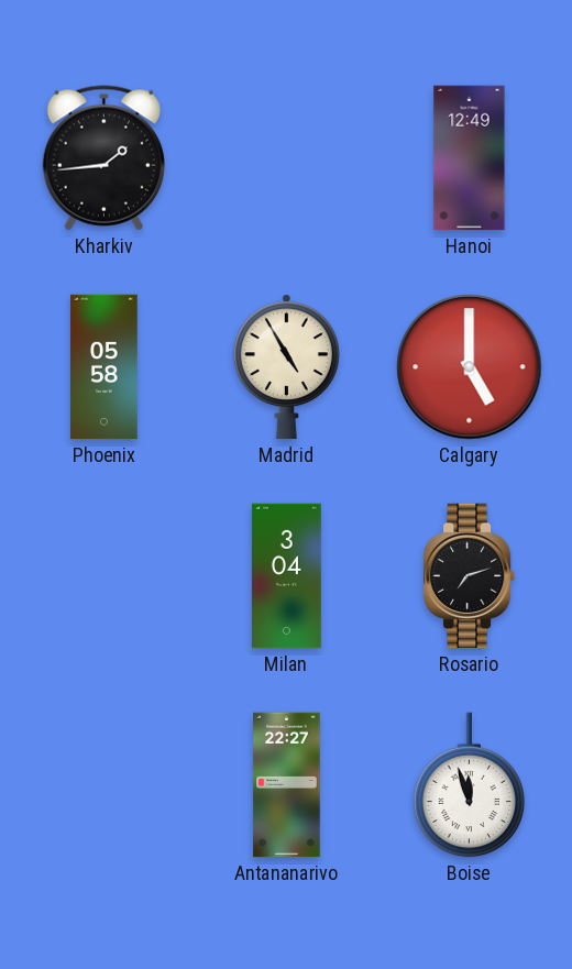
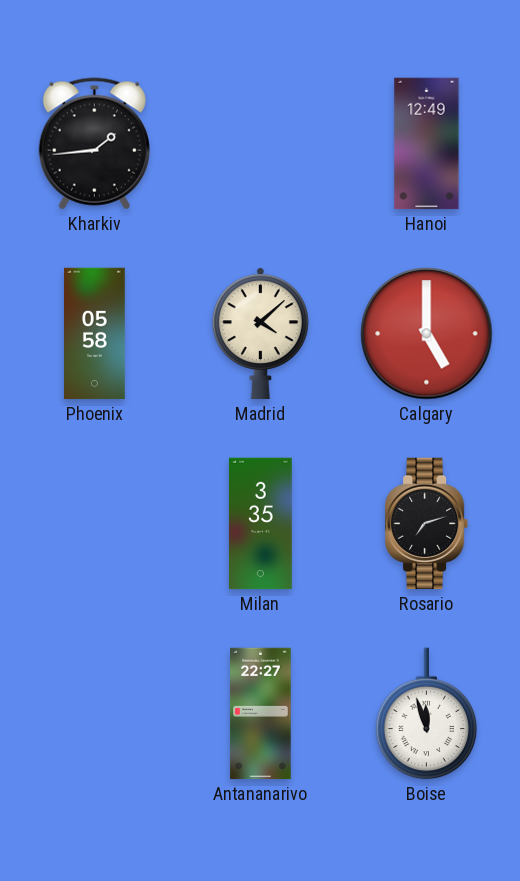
Madrid: 4:55 -> 4:08 (260, 334)
Milan: 3:04 -> 3:35 (261, 524)
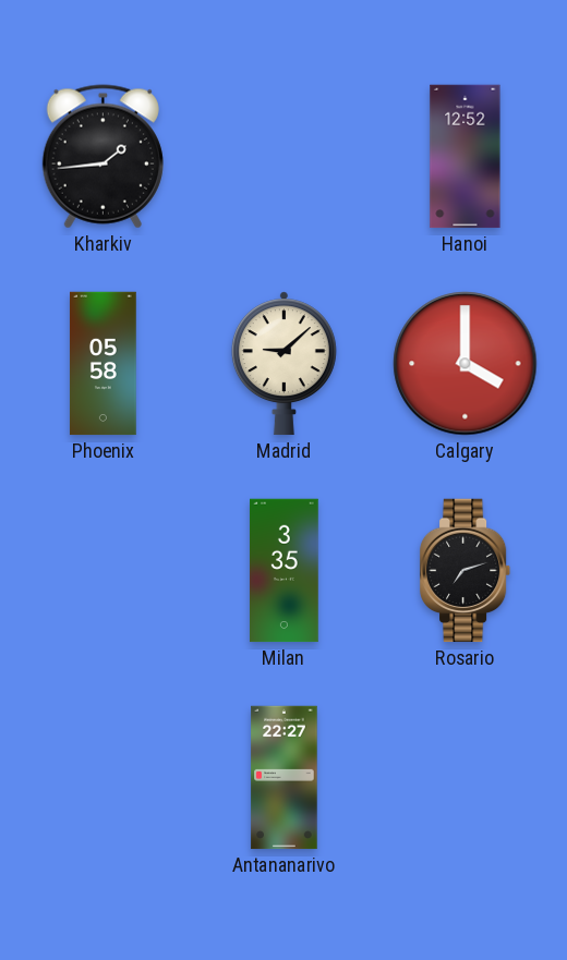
Hanoi: 12:49 -> 12:52 (466, 157)
Madrid: 4:08 -> 9:08 (283, 364)
Calgary: 5:00 -> 4:00 (466, 364)
Boise: 11:57 -> none (427, 714)
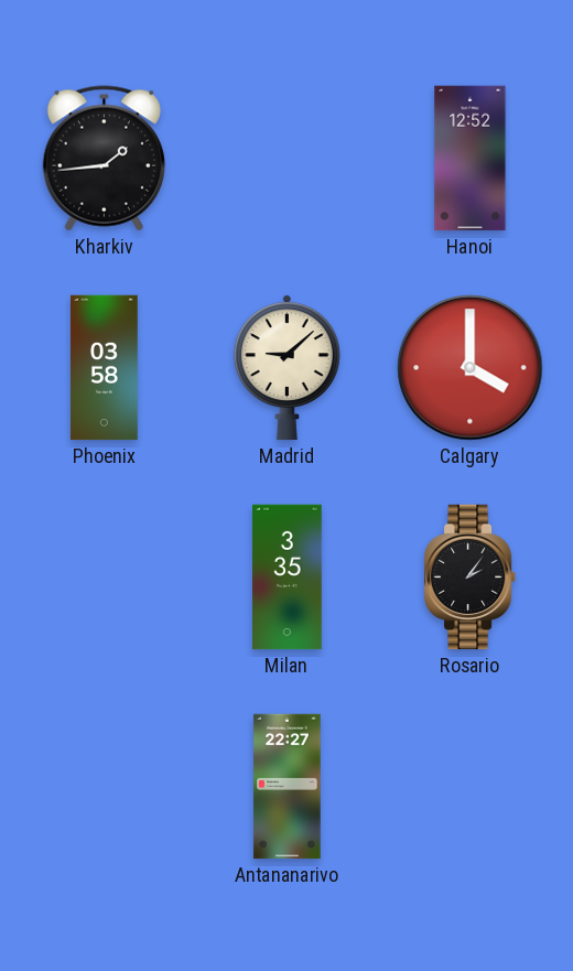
Phoenix: 05:58 -> 03:58 (105, 368)
Rosario: 7:12 -> 2:06 (471, 578)
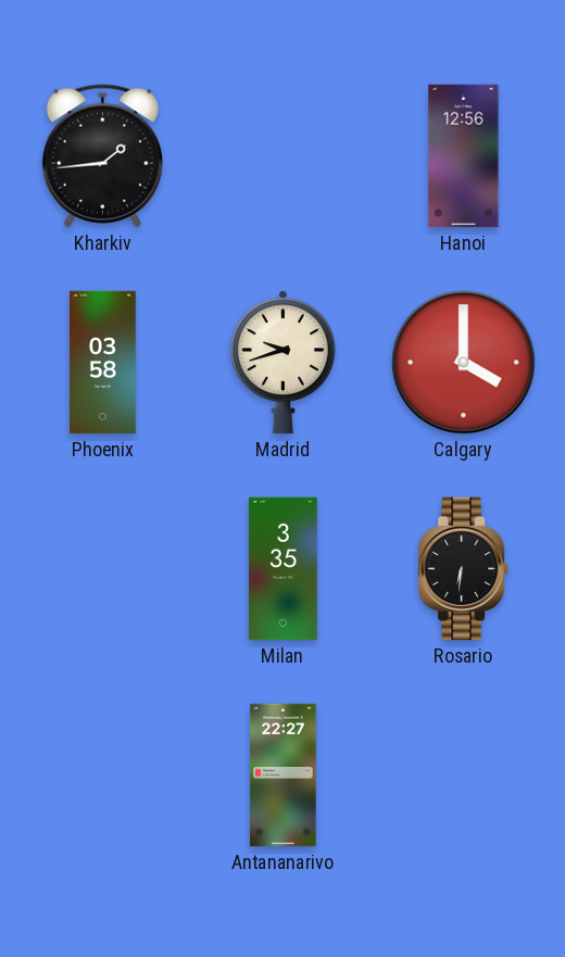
Hanoi: 12:52 -> 12:56 (464, 156)
Madrid: 9:08 -> 9:42 (282, 363)
Rosario: 2:06 -> 6:31 (464, 569)
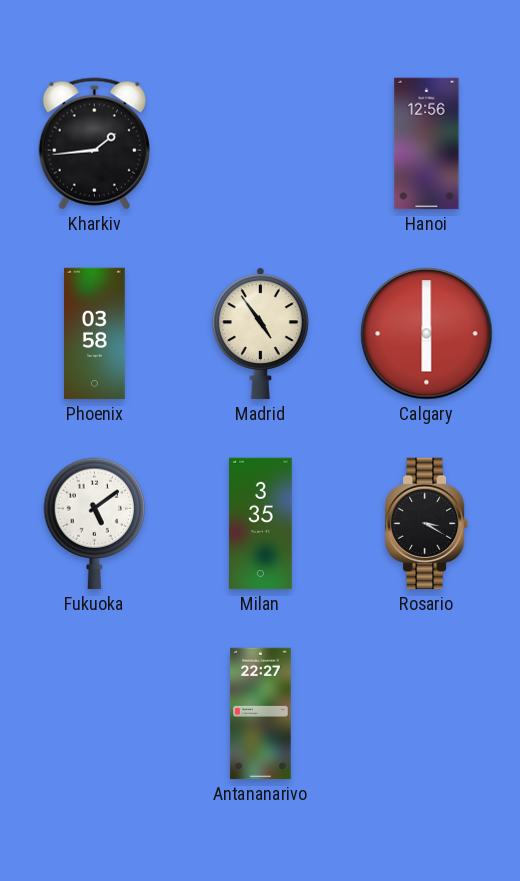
Madrid: 9:42 -> 4:54 (260, 334)
Calgary: 4:00 -> 6:00 (427, 334)
Fukuoka: none -> 5:09 (95, 524)
Rosario: 6:31 -> 3:20 (427, 524)
